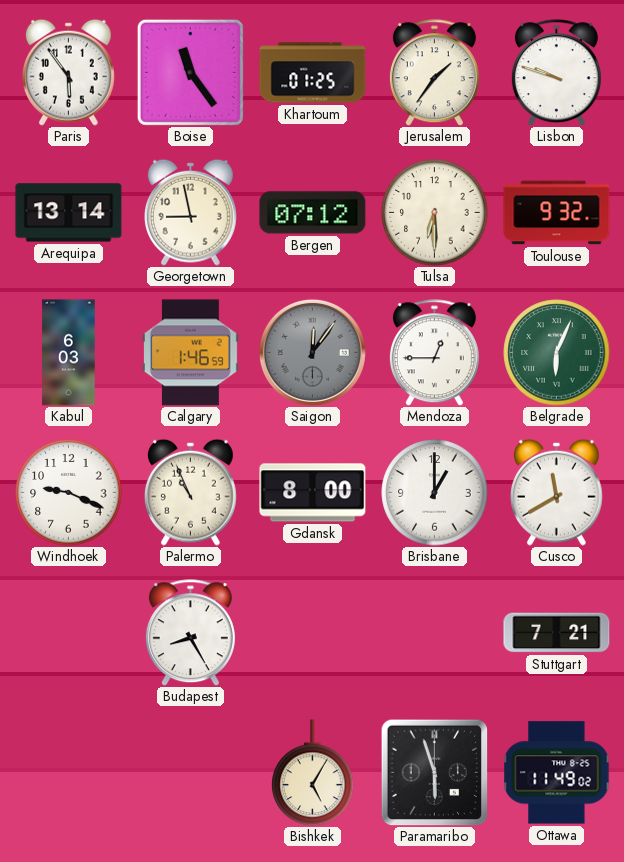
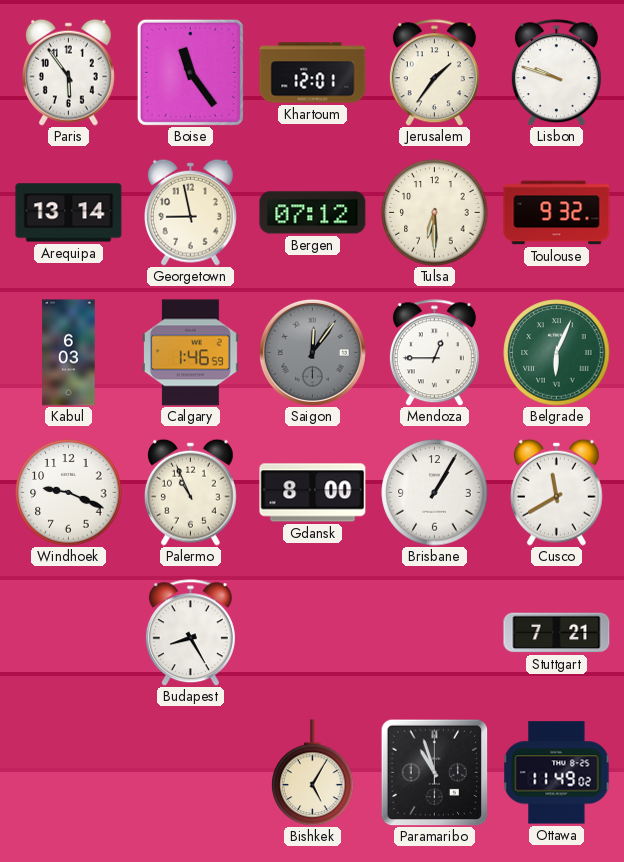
Khartoum: 01:25 -> 12:01 (313, 73)
Brisbane: 1:00 -> 1:05 (435, 493)
Paramaribo: 5:57 -> 10:57 (434, 772)
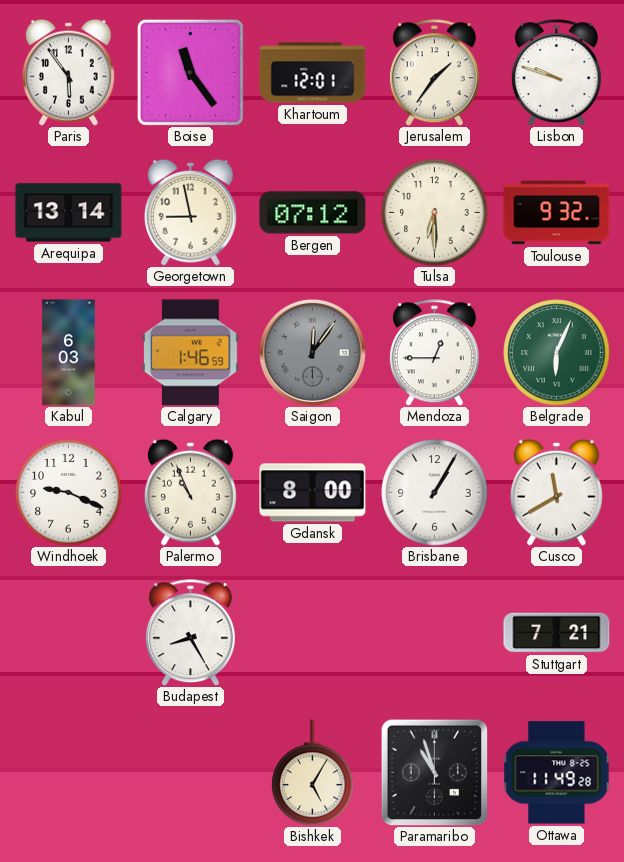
Ottawa: 11:49:02 -> 11:49:28 (557, 773)
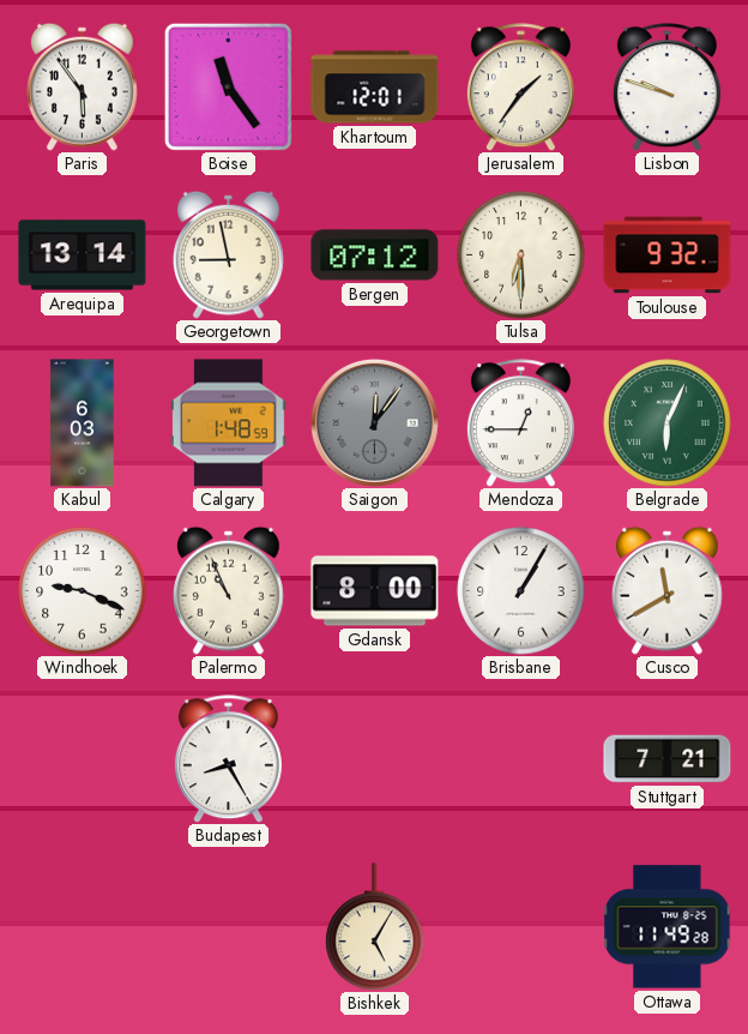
Calgary: 1:46 -> 1:48 (229, 423)
Paramaribo: 10:57 -> none (434, 772)
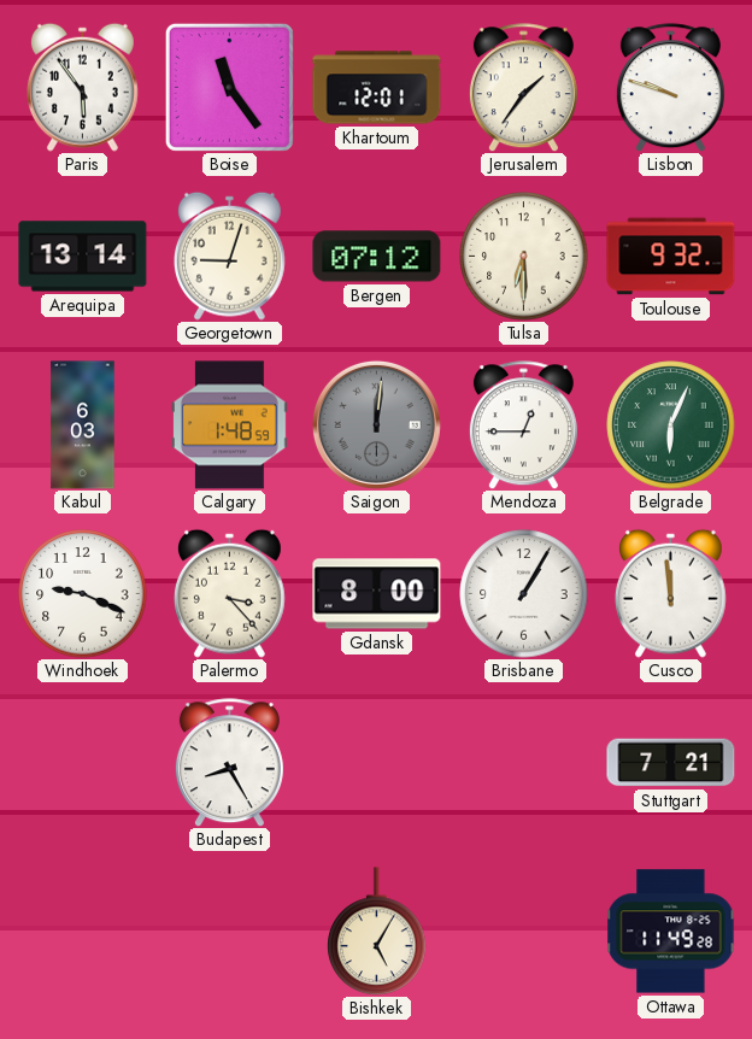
Georgetown: 8:58 -> 9:03 (229, 256)
Saigon: 12:06 -> 12:01 (376, 424)
Palermo: 10:56 -> 3:23 (229, 593)
Cusco: 11:40 -> 11:59 (670, 593)
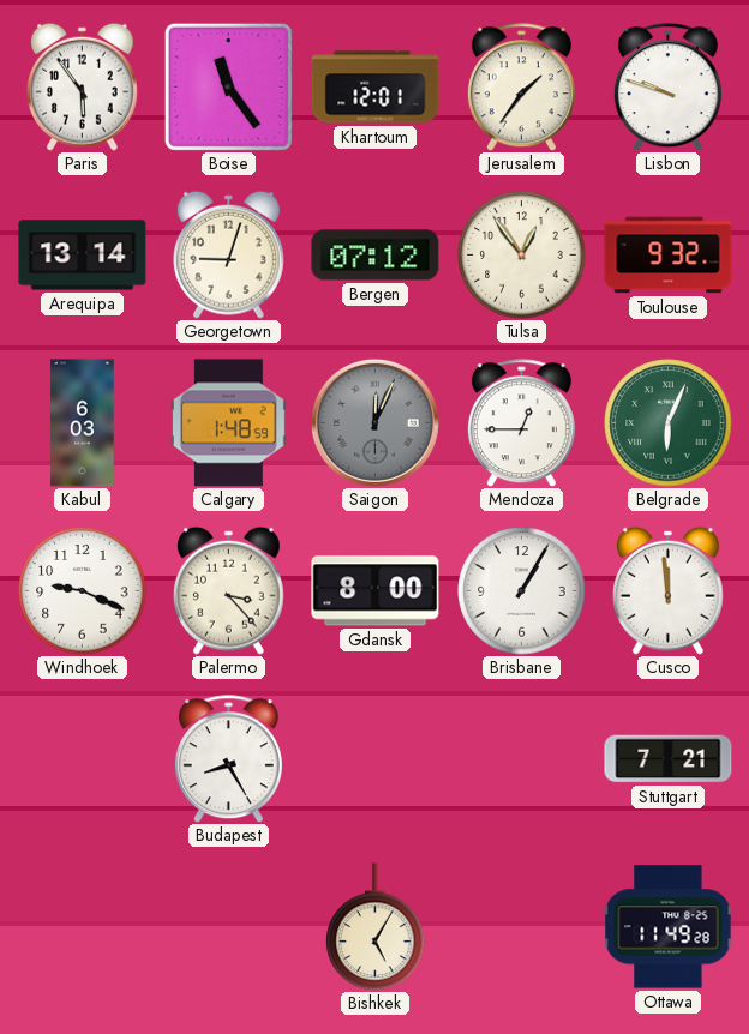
Tulsa: 6:30 -> 12:54 (522, 256)
Saigon: 12:01 -> 12:04 (374, 422)
